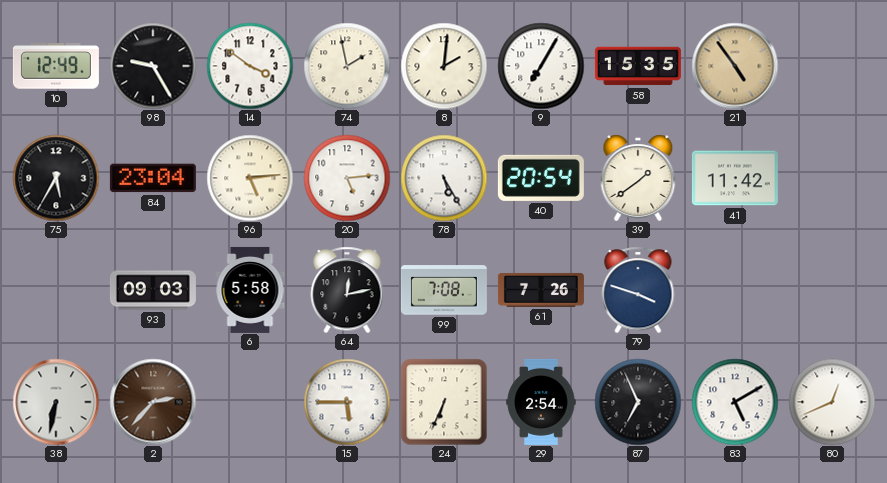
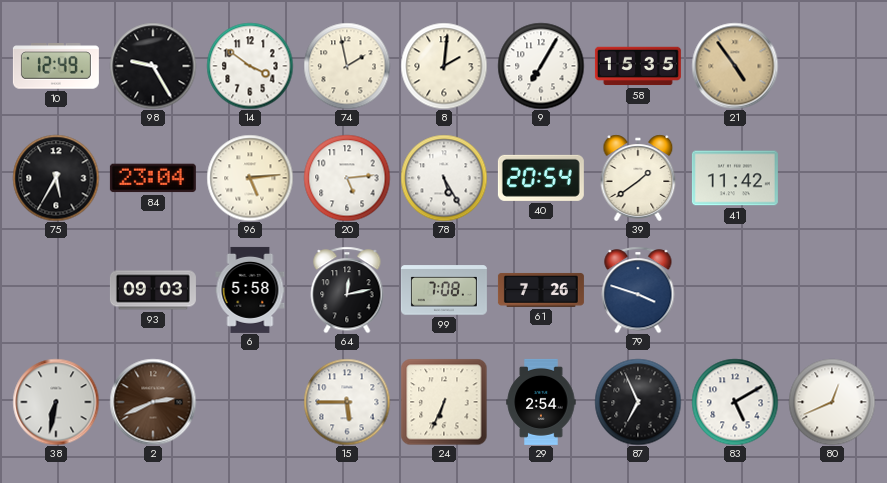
2: 2:37 -> 2:41 (153, 402)
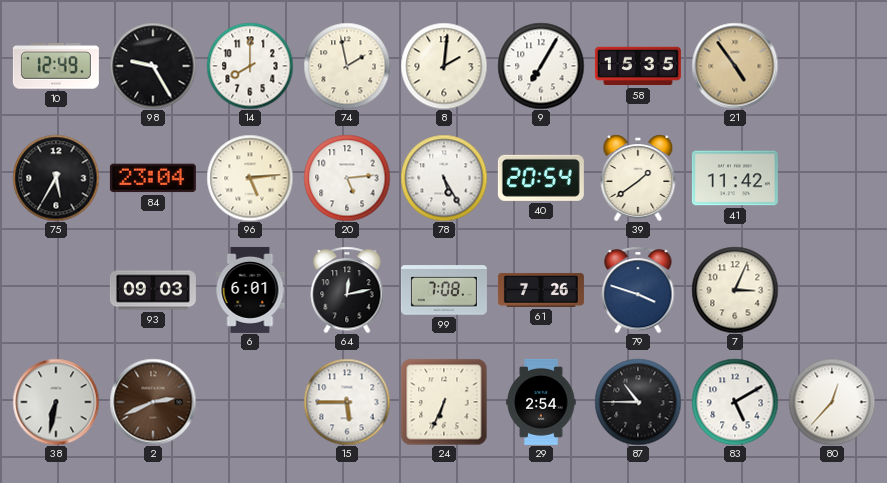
14: 3:51 -> 8:00 (250, 66)
6: 5:58 -> 6:01 (250, 290)
7: none -> 3:04 (735, 290)
87: 6:56 -> 10:45 (638, 402)
80: 12:41 -> 12:37 (832, 402)
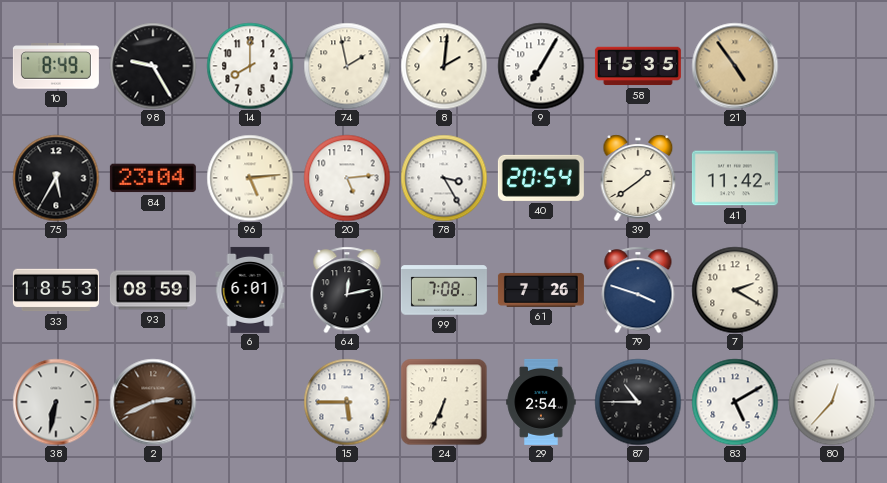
10: 12:49 -> 8:49 (56, 66)
78: 5:25 -> 3:25 (444, 178)
33: none -> 18:53 (56, 290)
93: 09:03 -> 08:59 (153, 290)
7: 3:04 -> 2:20 (735, 290)
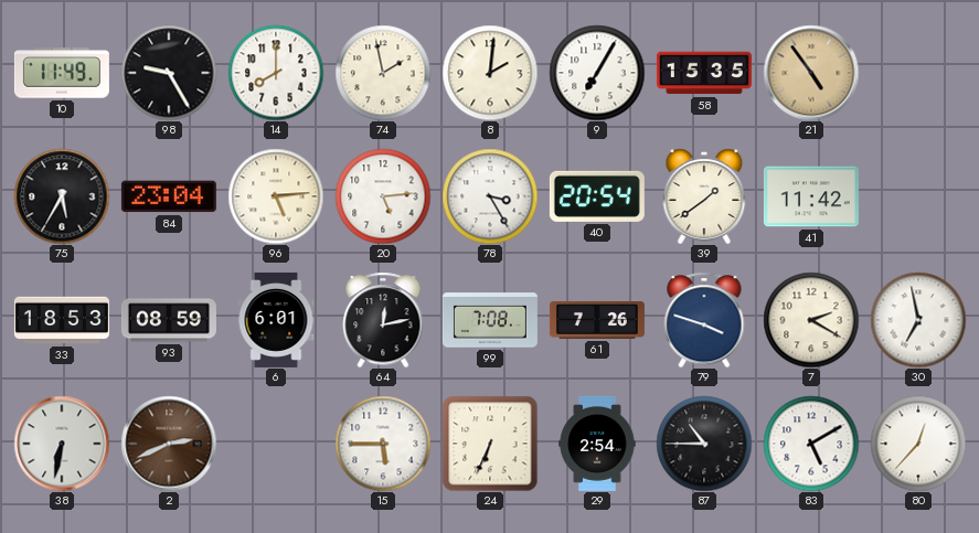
10: 8:49 -> 11:49 (62, 73)
30: none -> 6:58 (918, 320)
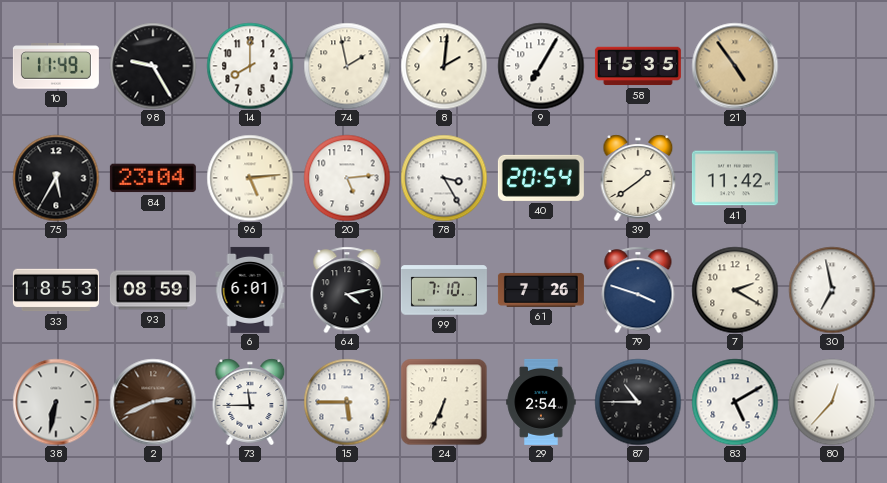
64: 12:13 -> 4:13 (347, 290)
99: 7:08 -> 7:10 (444, 290)
73: none -> 11:45 (250, 402)
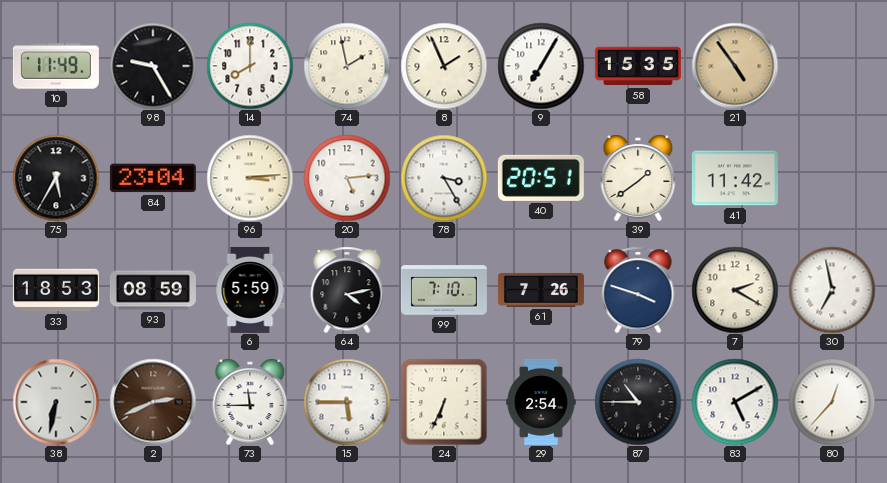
8: 2:01 -> 1:56 (444, 66)
96: 5:14 -> 3:14 (250, 178)
40: 20:54 -> 20:51 (541, 178)
6: 6:01 -> 5:59 (250, 290)
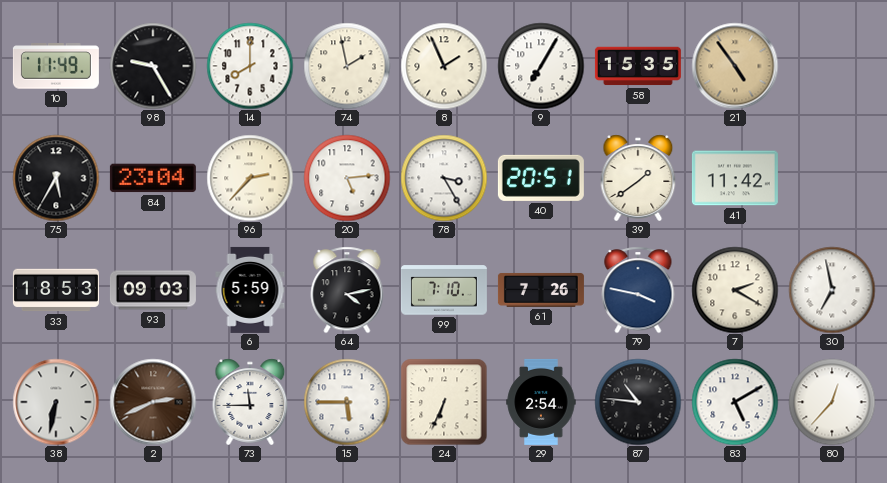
96: 3:14 -> 2:37 (250, 178)
93: 08:59 -> 09:03 (153, 290)
79: 3:48 -> 3:47 (638, 290)
87: 10:45 -> 10:46 (638, 402)
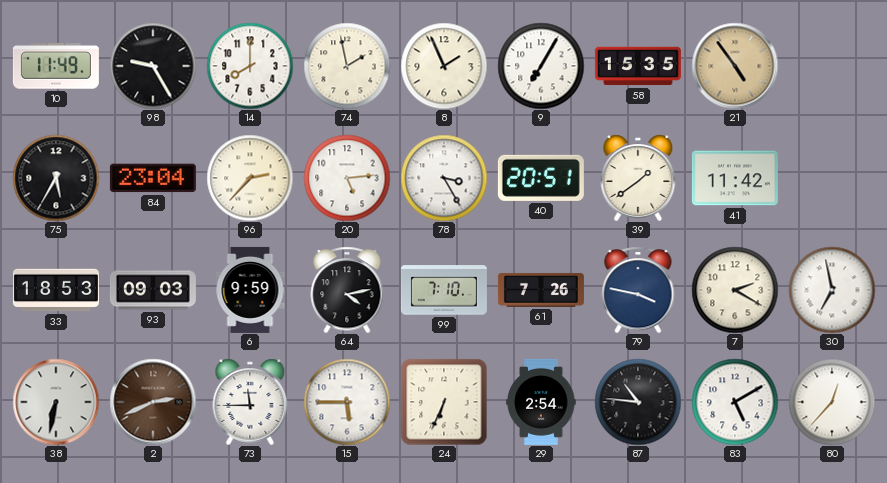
6: 5:59 -> 9:59 (250, 290)
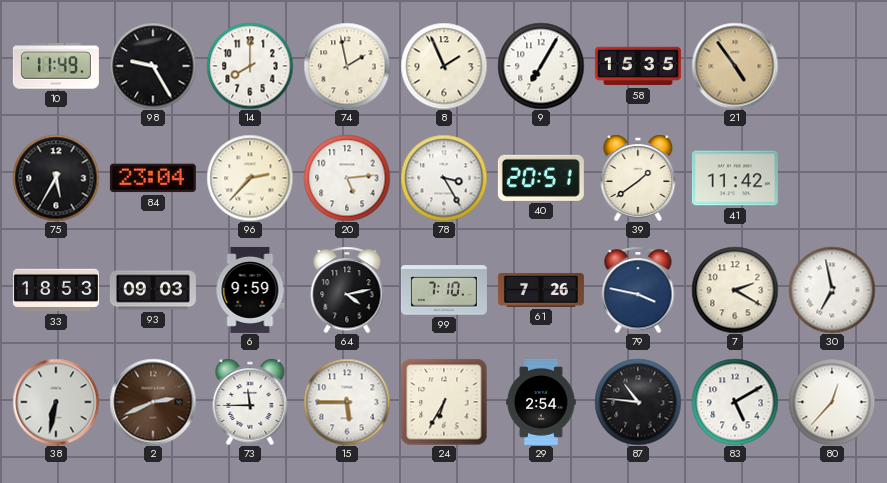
24: 6:34 -> 6:35 (444, 402)
